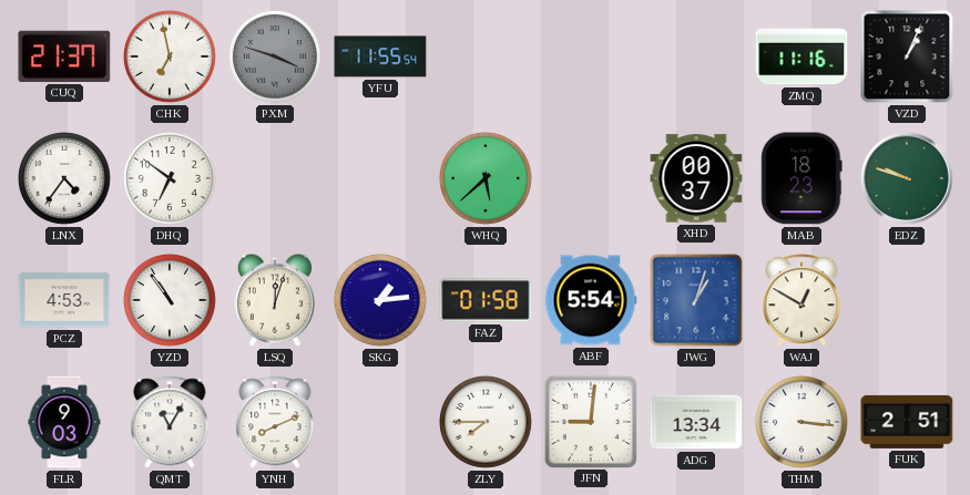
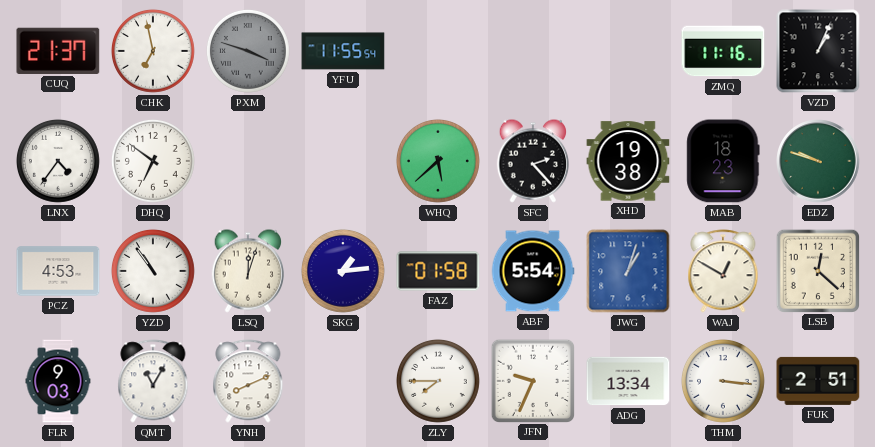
SFC: none -> 2:23 (532, 161)
XHD: 00:37 -> 19:38 (628, 161)
LSB: none -> 12:22 (817, 270)
JFN: 9:01 -> 9:34 (532, 380)
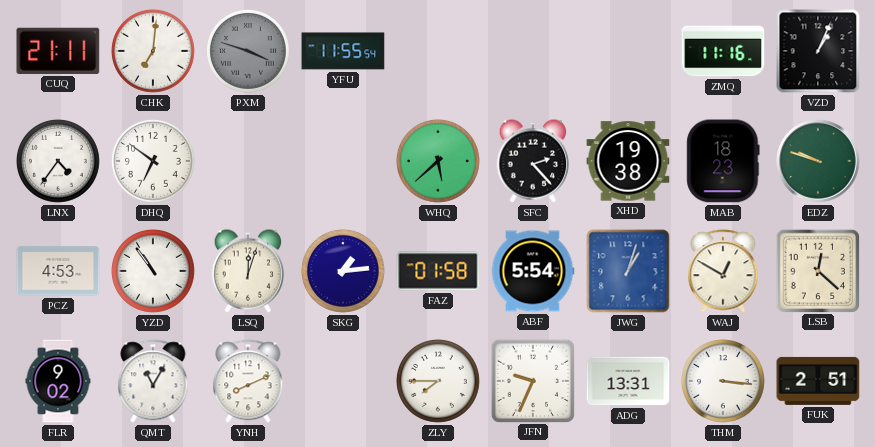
CUQ: 21:37 -> 21:11 (58, 51)
CHK: 6:58 -> 7:01 (153, 51)
FLR: 9:03 -> 9:02 (58, 381)
ADG: 13:34 -> 13:31 (628, 381)
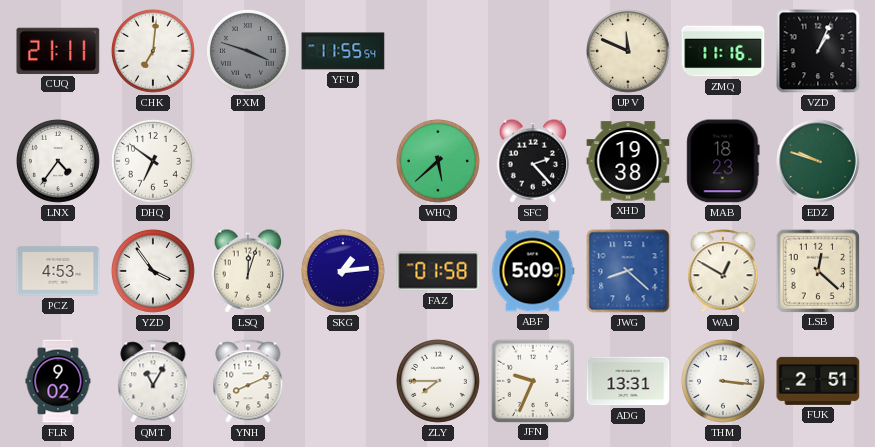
UPV: none -> 11:49 (628, 51)
YZD: 10:54 -> 3:54 (153, 271)
ABF: 5:54 -> 5:09 (533, 271)
JWG: 1:03 -> 8:22 (628, 271)
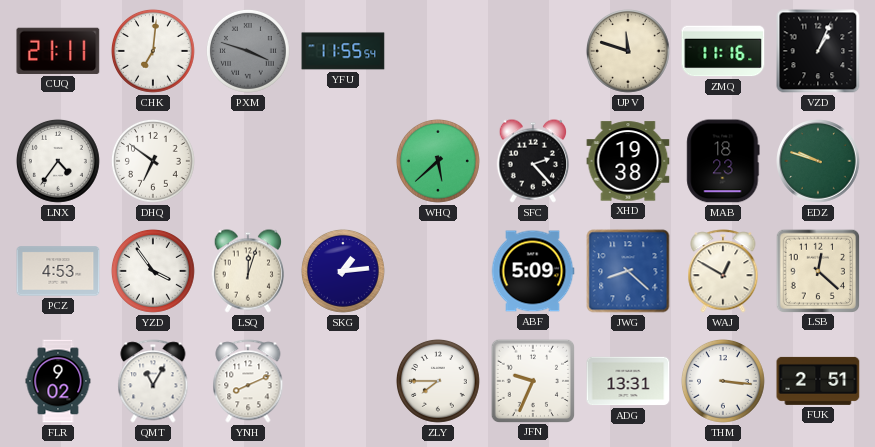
UPV: 11:49 -> 11:48 (628, 51)
FAZ: 01:58 -> none (438, 271)
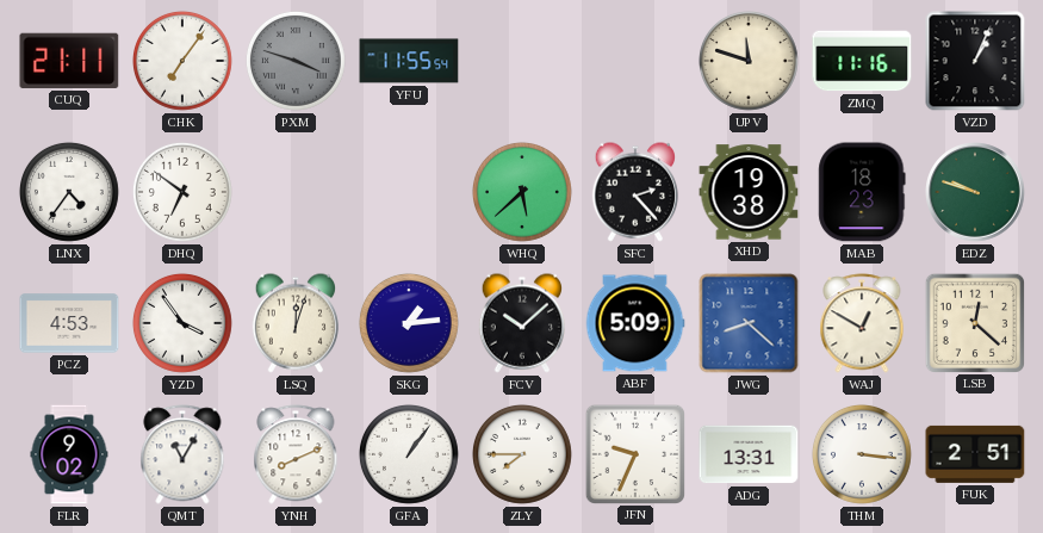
CHK: 7:01 -> 7:06 (182, 61)
FCV: none -> 10:08 (521, 323)
GFA: none -> 1:06 (409, 454)
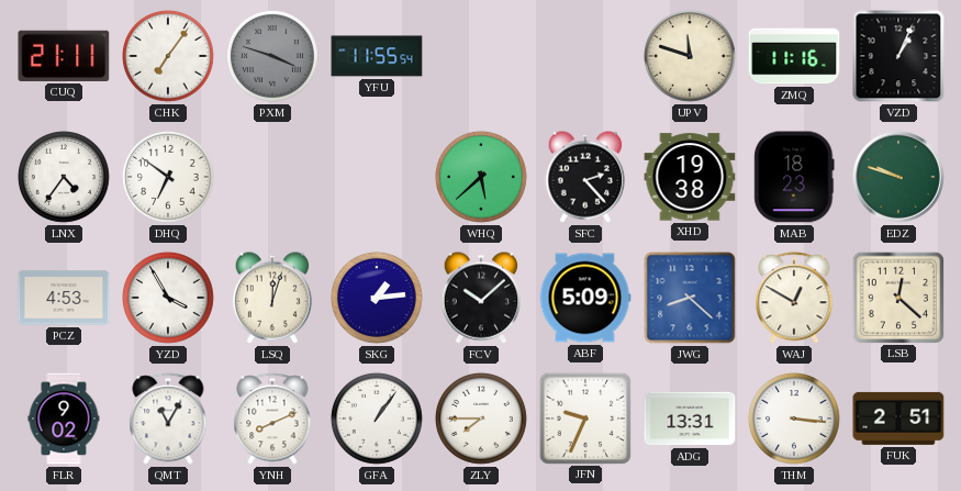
YZD: 3:54 -> 3:55 (168, 298)
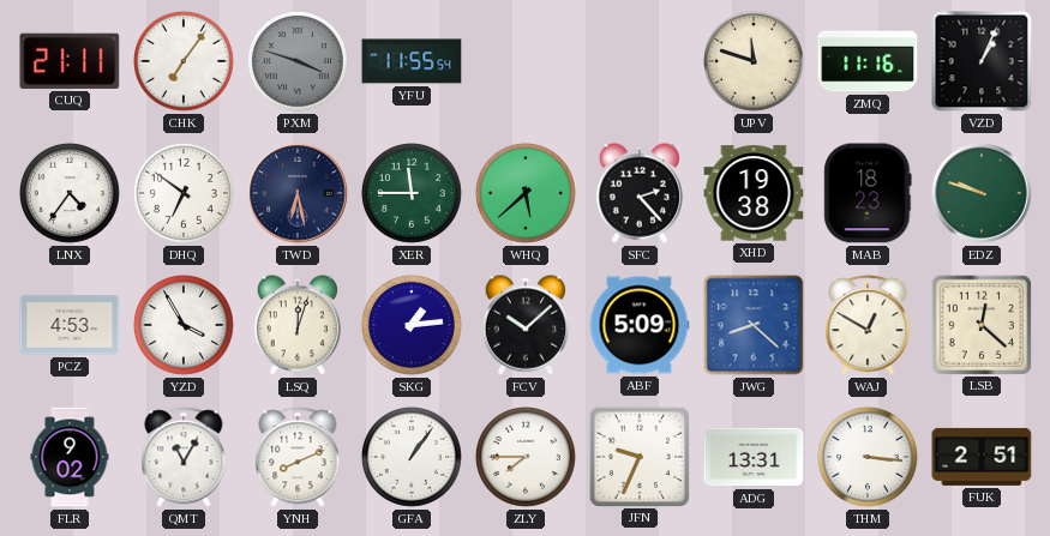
TWD: none -> 6:28 (298, 193)
XER: none -> 11:45 (412, 193)
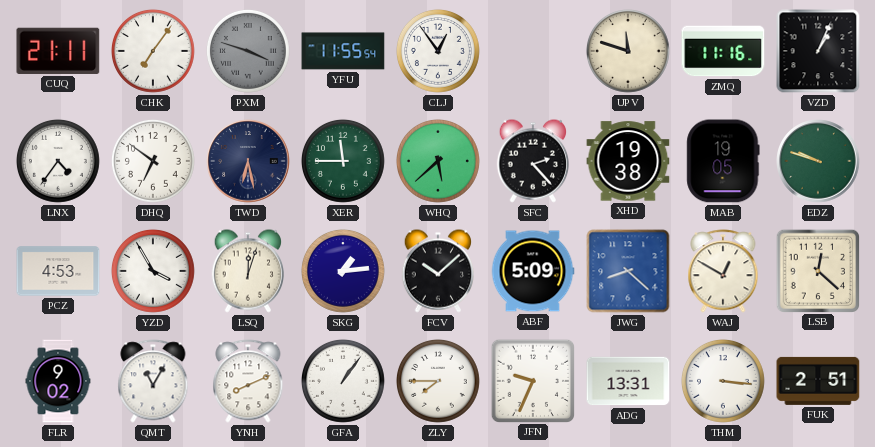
CLJ: none -> 12:54 (438, 51)
MAB: 18:23 -> 19:05 (723, 161)
